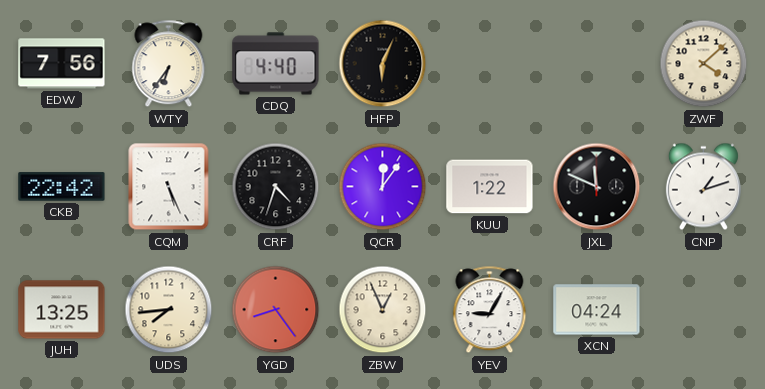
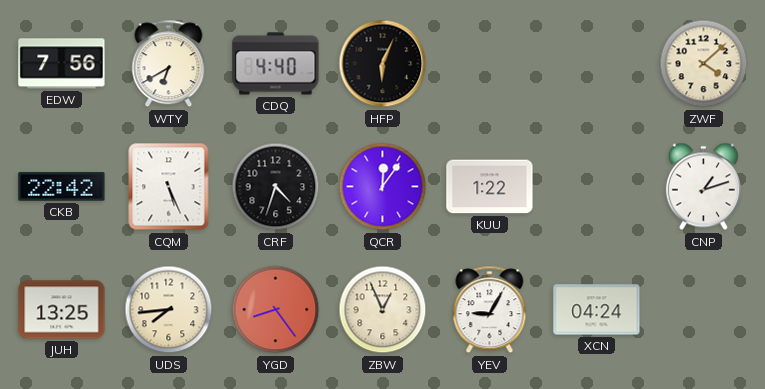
WTY: 6:36 -> 6:40 (169, 64)
JXL: 11:49 -> none (597, 187)
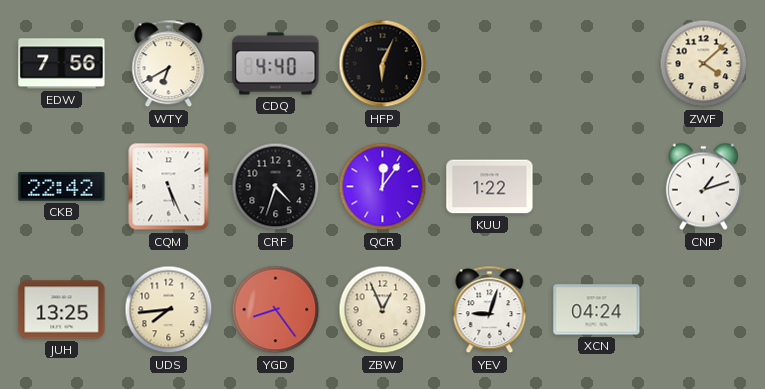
YEV: 9:05 -> 9:03 (490, 310)
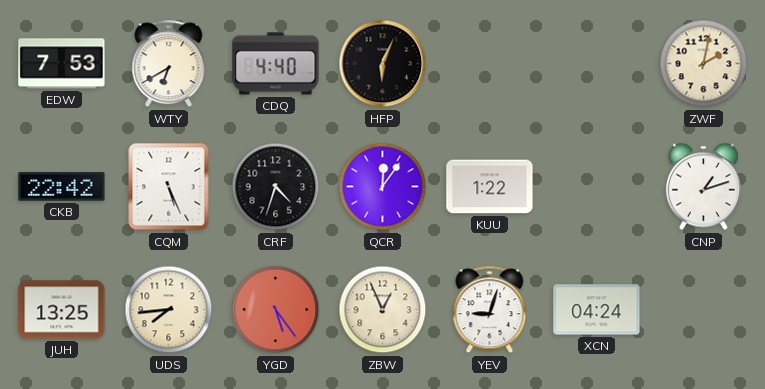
EDW: 7:56 -> 7:53 (62, 64)
ZWF: 4:08 -> 2:02 (704, 64)
YGD: 8:24 -> 5:24 (276, 310)
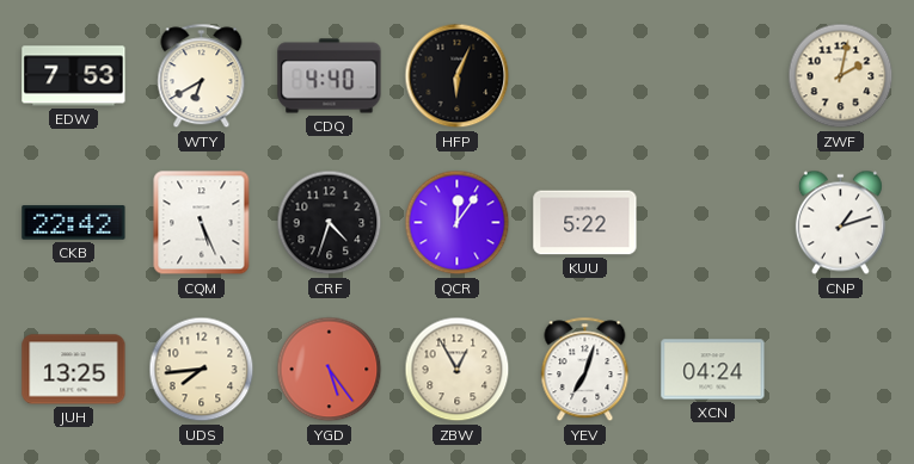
KUU: 1:22 -> 5:22 (585, 223)
ZBW: 12:56 -> 12:55 (458, 370)
YEV: 9:03 -> 7:03 (585, 370)
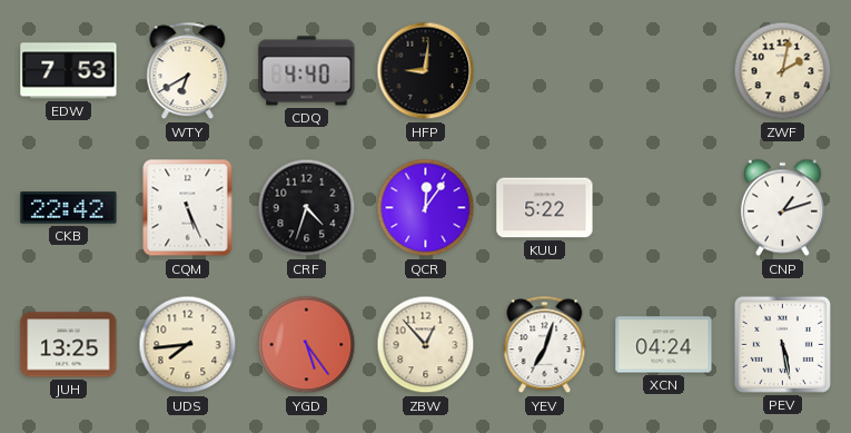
HFP: 6:04 -> 9:01 (426, 71)
ZBW: 12:55 -> 12:53 (426, 345)
PEV: none -> 5:28 (782, 344)
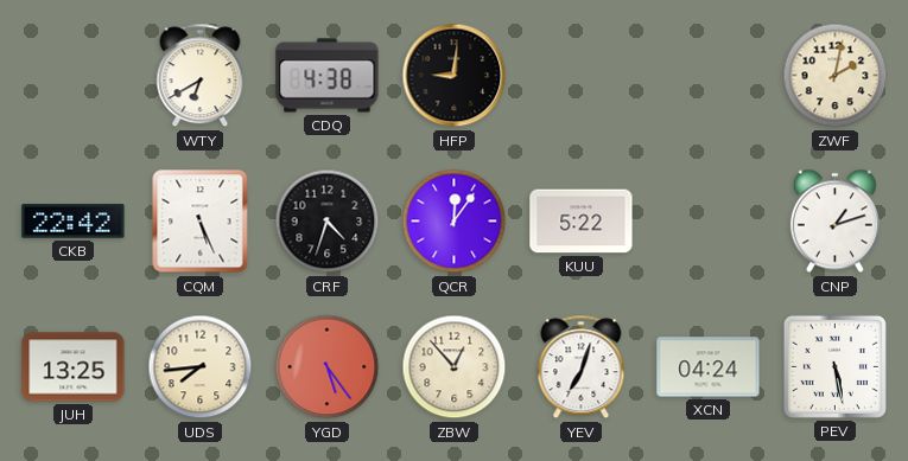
EDW: 7:53 -> none (69, 71)
CDQ: 4:40 -> 4:38 (328, 76)
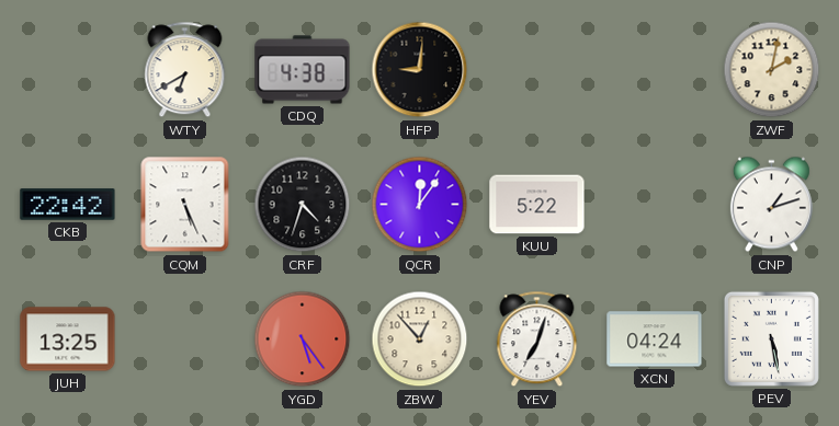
UDS: 7:44 -> none (201, 367)
